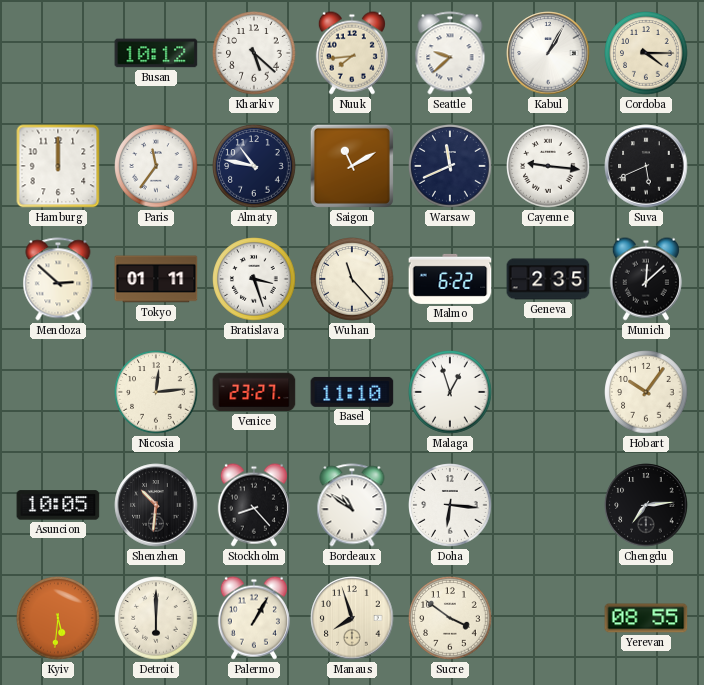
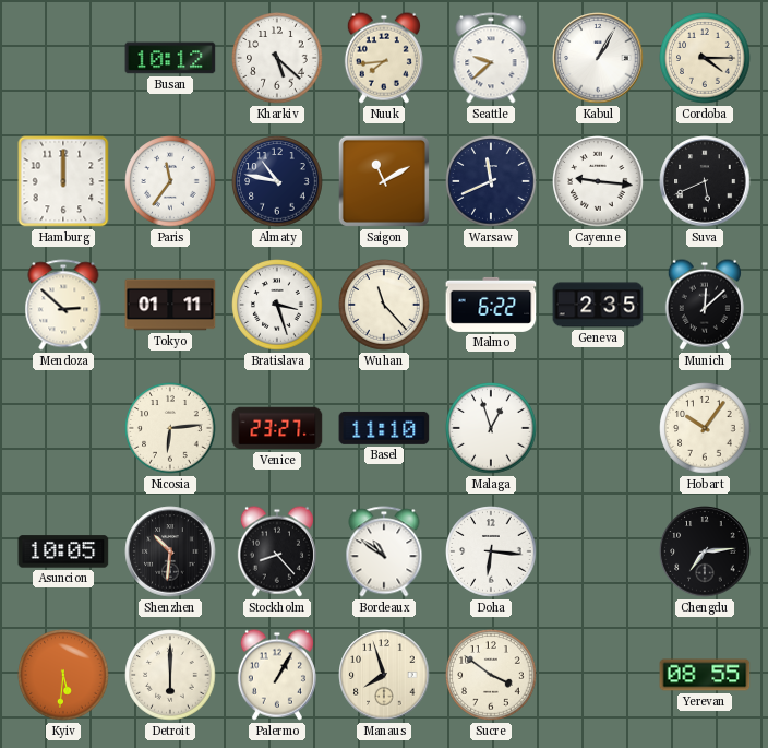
Nicosia: 12:14 -> 6:14 (170, 428)
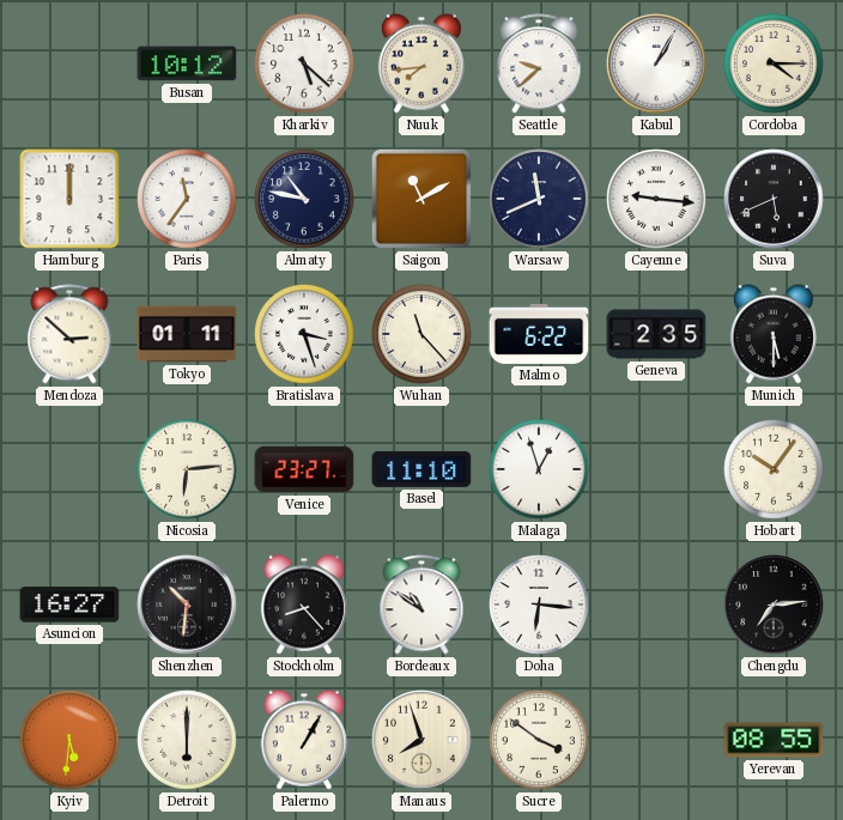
Munich: 12:08 -> 5:30 (774, 334)
Asuncion: 10:05 -> 16:27 (69, 605)
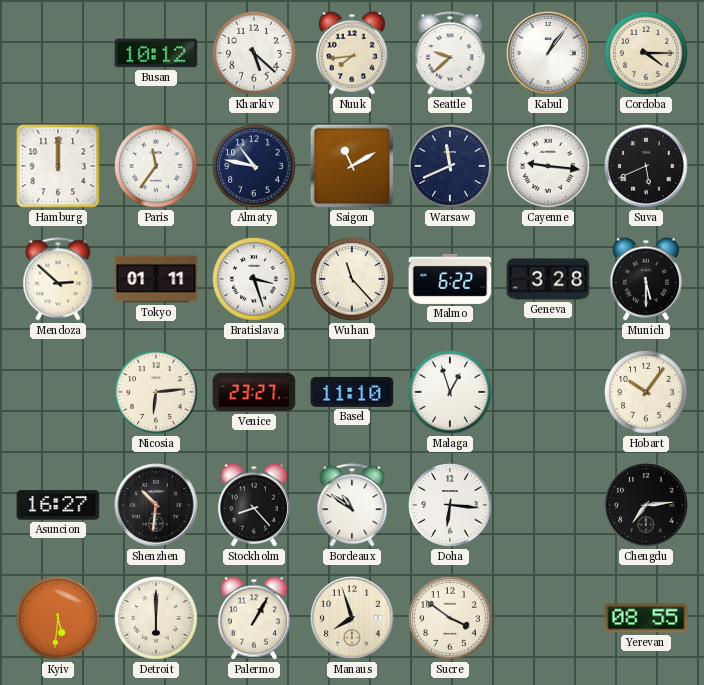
Kabul: 1:05 -> 1:06 (548, 53)
Geneva: 2:35 -> 3:28 (548, 279)
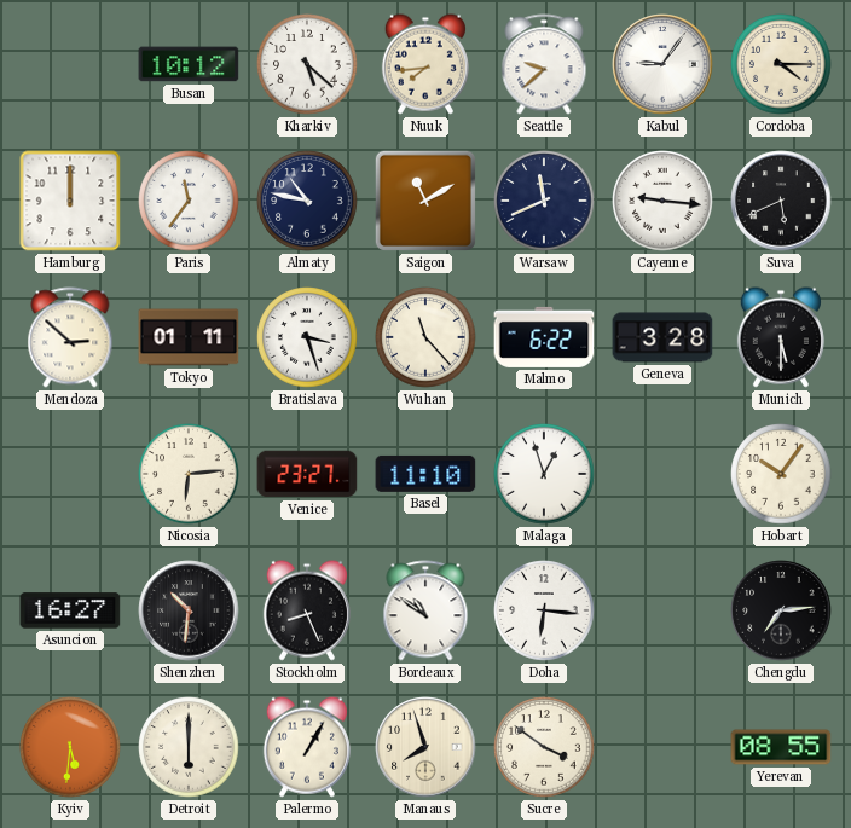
Kabul: 1:06 -> 9:06 (662, 64)
Stockholm: 8:23 -> 8:26 (307, 610)
